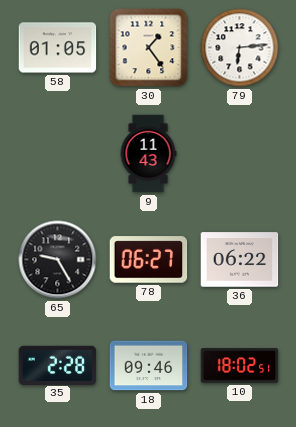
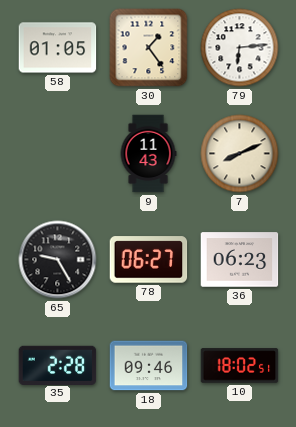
7: none -> 8:11 (240, 154)
36: 06:22 -> 06:23 (240, 260)
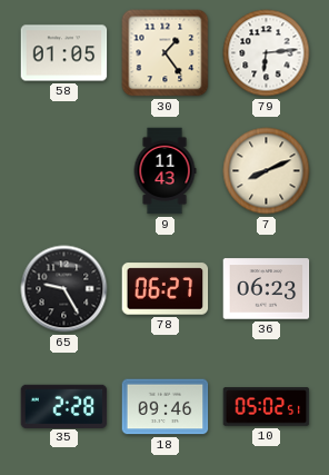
10: 18:02 -> 05:02 (267, 407)
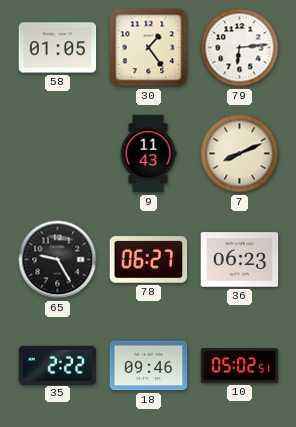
35: 2:28 -> 2:22 (58, 365)
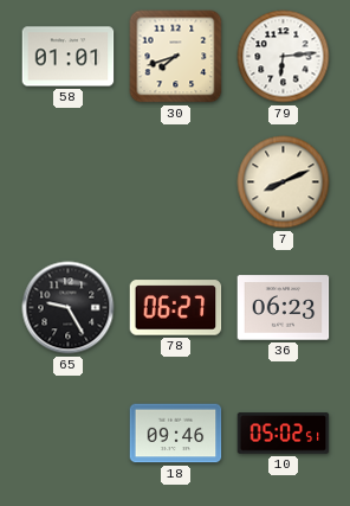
58: 01:05 -> 01:01 (69, 57)
30: 1:24 -> 7:42 (176, 57)
9: 11:43 -> none (148, 154)
35: 2:22 -> none (58, 365)
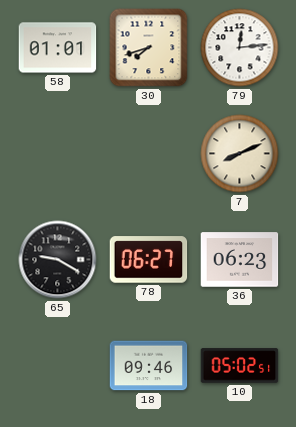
79: 6:14 -> 12:14 (240, 48)
65: 9:25 -> 9:20 (58, 260)
